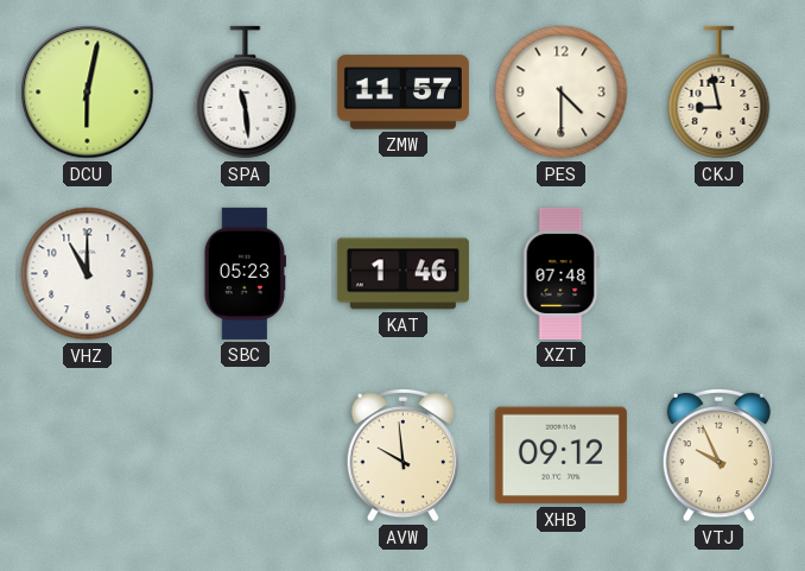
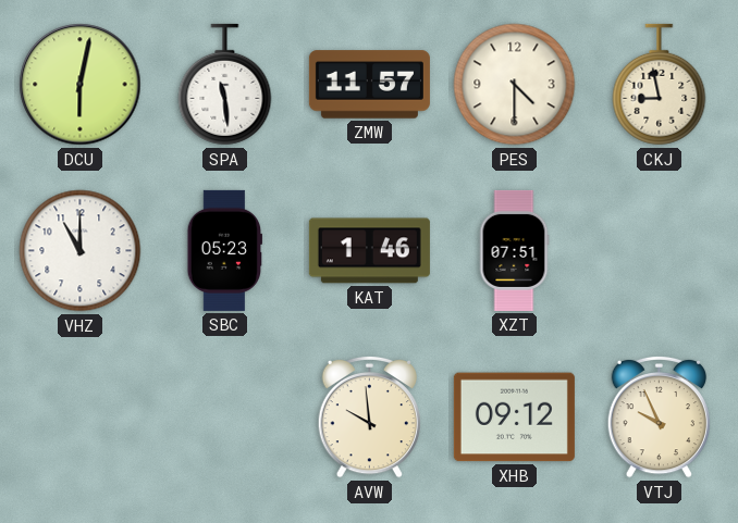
XZT: 07:48 -> 07:51 (514, 250)
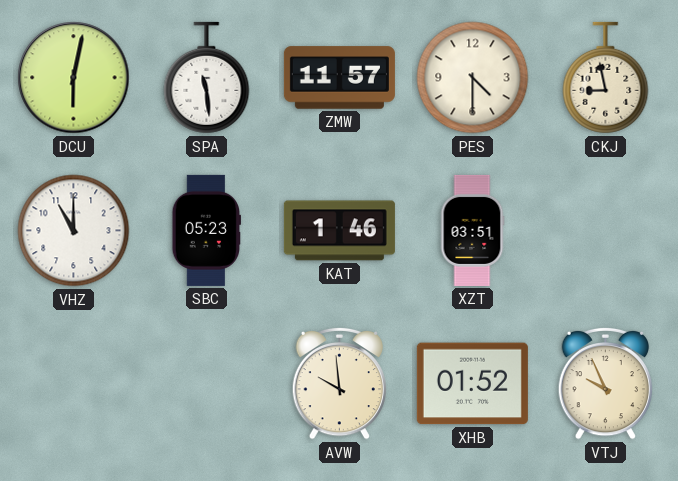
XZT: 07:51 -> 03:51 (472, 230)
XHB: 09:12 -> 01:52 (472, 384)
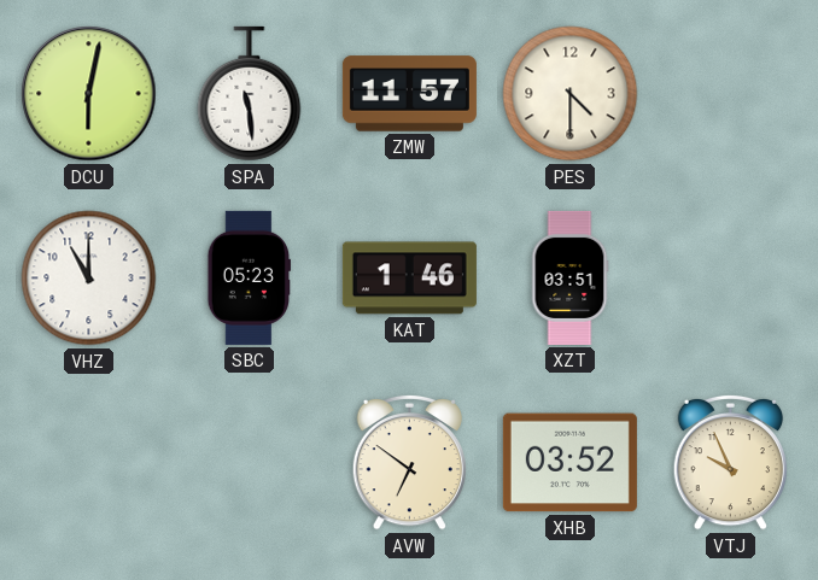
CKJ: 8:58 -> none (606, 78)
AVW: 9:59 -> 6:51 (409, 462)
XHB: 01:52 -> 03:52 (569, 463)
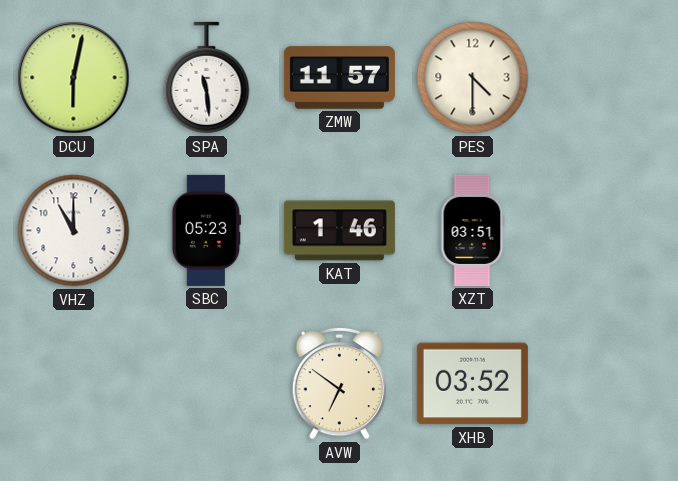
VTJ: 9:56 -> none (730, 462)
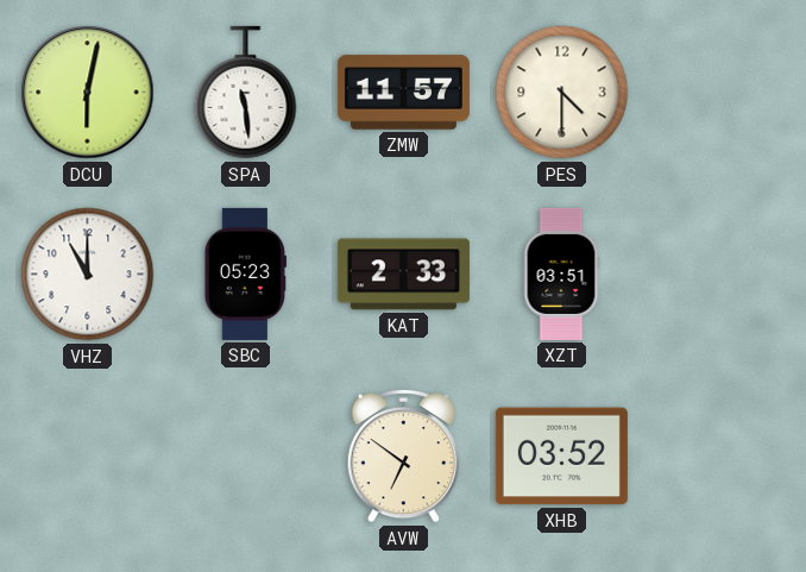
KAT: 1:46 -> 2:33 (403, 275)
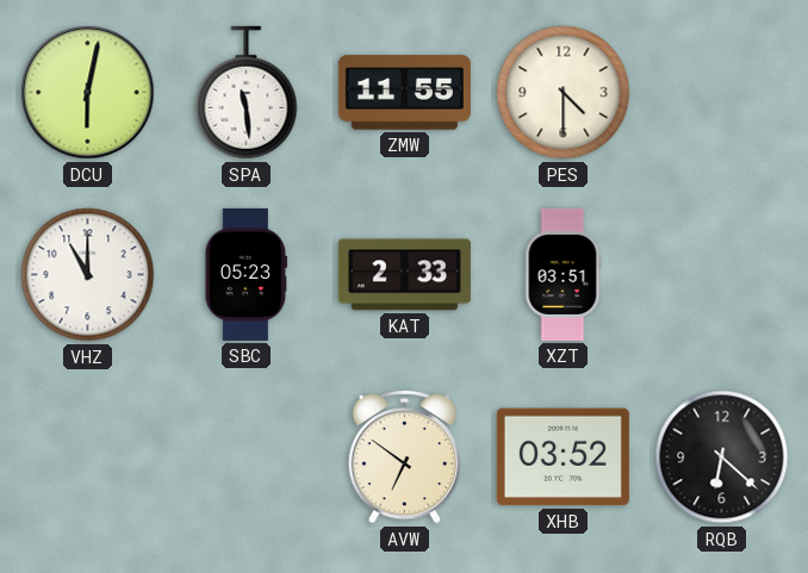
ZMW: 11:57 -> 11:55 (404, 93)
RQB: none -> 6:22 (722, 457)
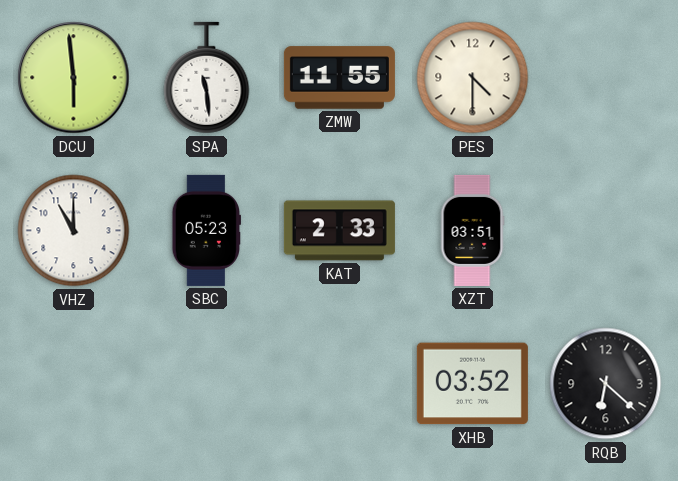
DCU: 6:02 -> 5:59 (74, 78)
AVW: 6:51 -> none (404, 456)
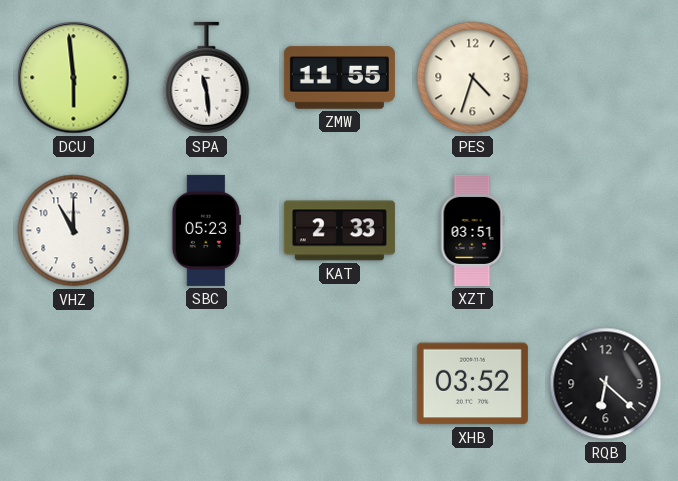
PES: 4:30 -> 4:33 (473, 78)
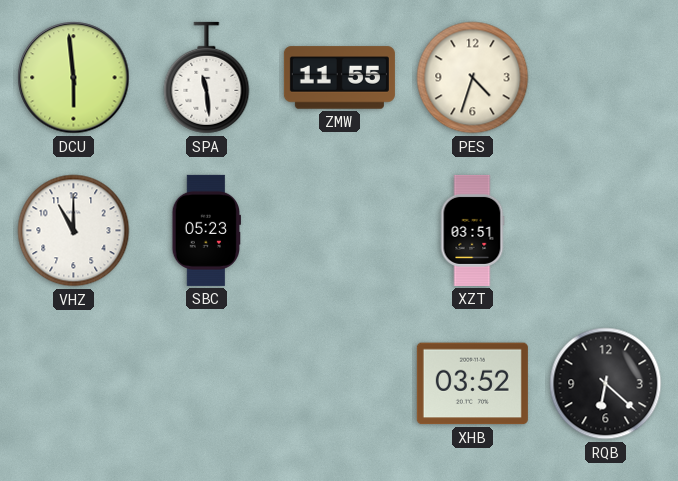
KAT: 2:33 -> none (339, 231)
